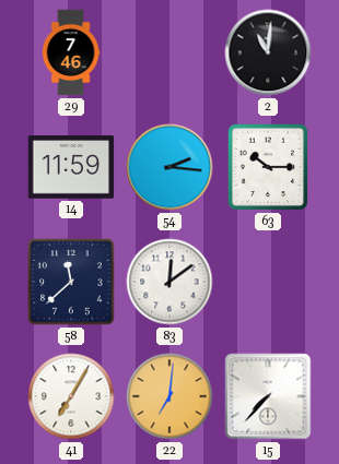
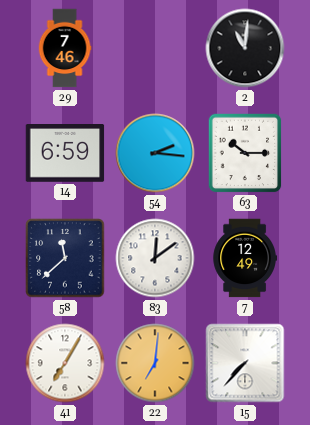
14: 11:59 -> 6:59 (65, 153)
7: none -> 12:49 (244, 258)
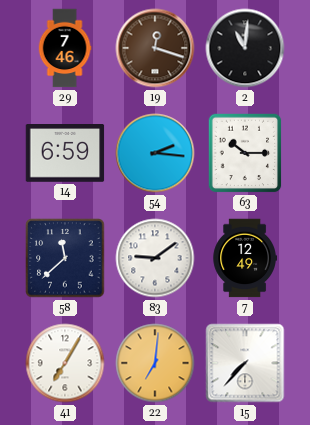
19: none -> 12:18 (155, 48)
83: 12:09 -> 9:09 (155, 258)
